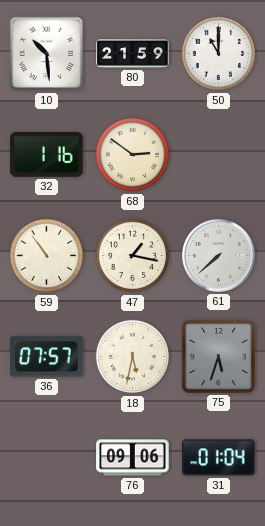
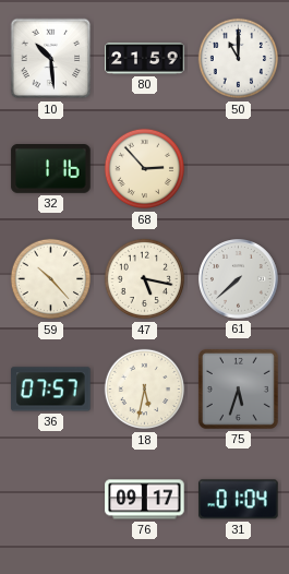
68: 2:51 -> 2:53 (145, 169)
59: 10:54 -> 10:23 (51, 279)
47: 1:17 -> 5:17 (145, 279)
76: 09:06 -> 09:17 (145, 500)
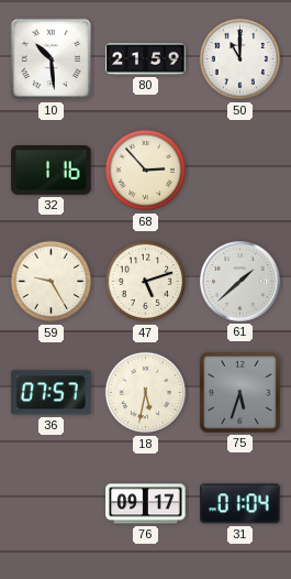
59: 10:23 -> 9:25 (52, 282)
47: 5:17 -> 5:12 (146, 282)
61: 7:38 -> 1:38 (240, 282)
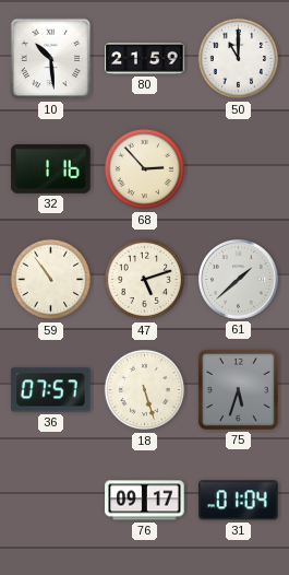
59: 9:25 -> 10:54 (51, 280)
18: 5:32 -> 5:27 (145, 390)
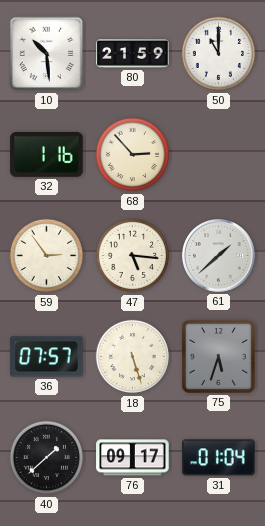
59: 10:54 -> 2:54 (47, 256)
47: 5:12 -> 5:16 (133, 256)
40: none -> 1:38 (47, 458)
